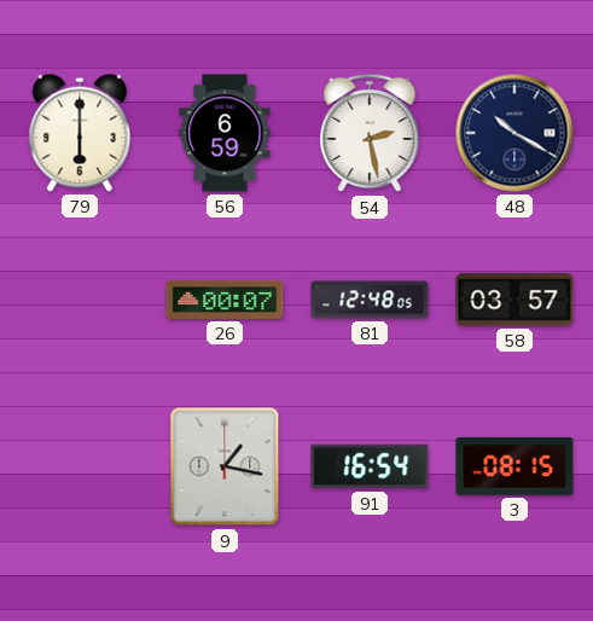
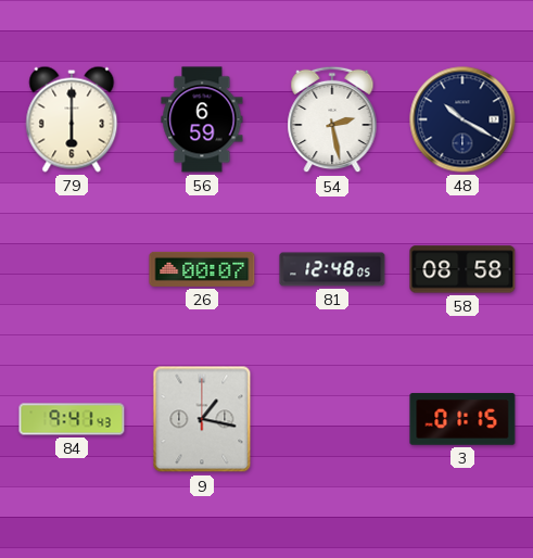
58: 03:57 -> 08:58 (462, 269)
84: none -> 9:41 (72, 419)
91: 16:54 -> none (370, 466)
3: 08:15 -> 01:15 (462, 419)
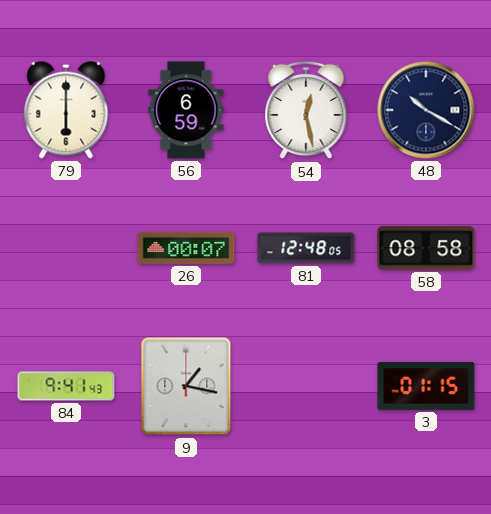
54: 2:28 -> 12:28 (306, 110)
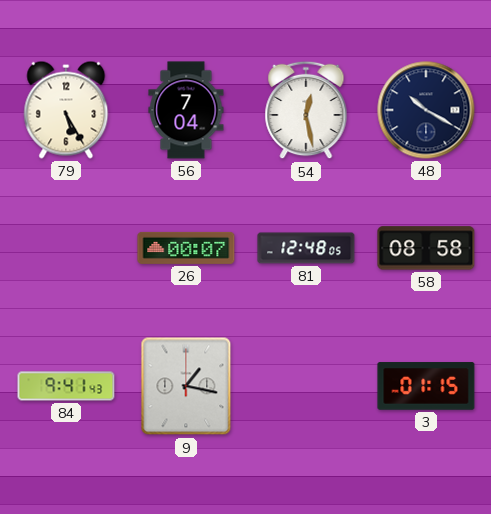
79: 6:00 -> 5:25 (66, 110)
56: 6:59 -> 7:04 (186, 110)
